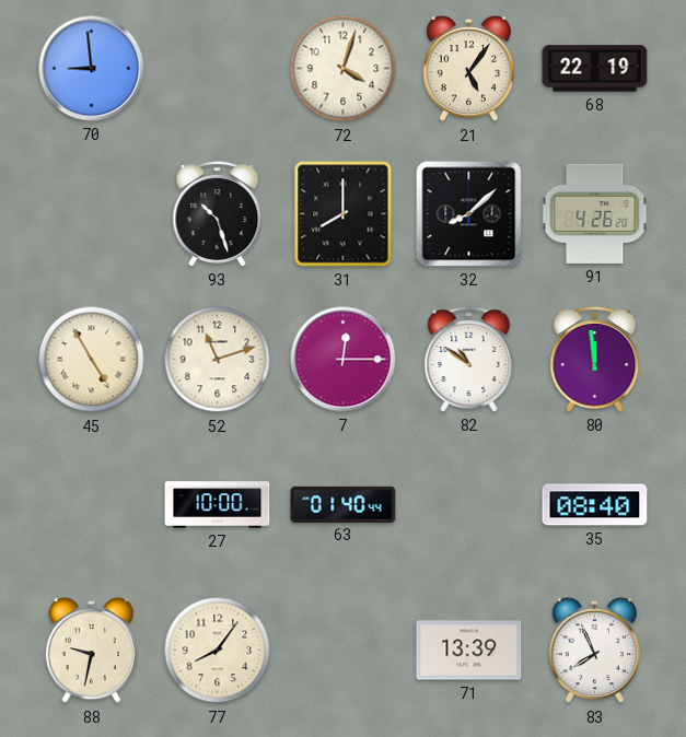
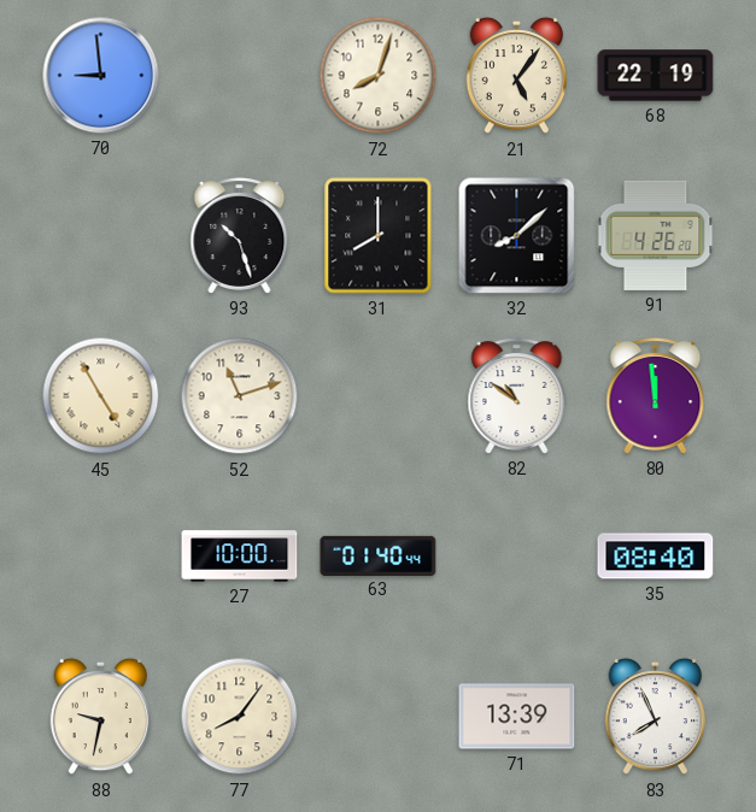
72: 4:03 -> 8:03 (379, 76)
7: 12:15 -> none (344, 360)
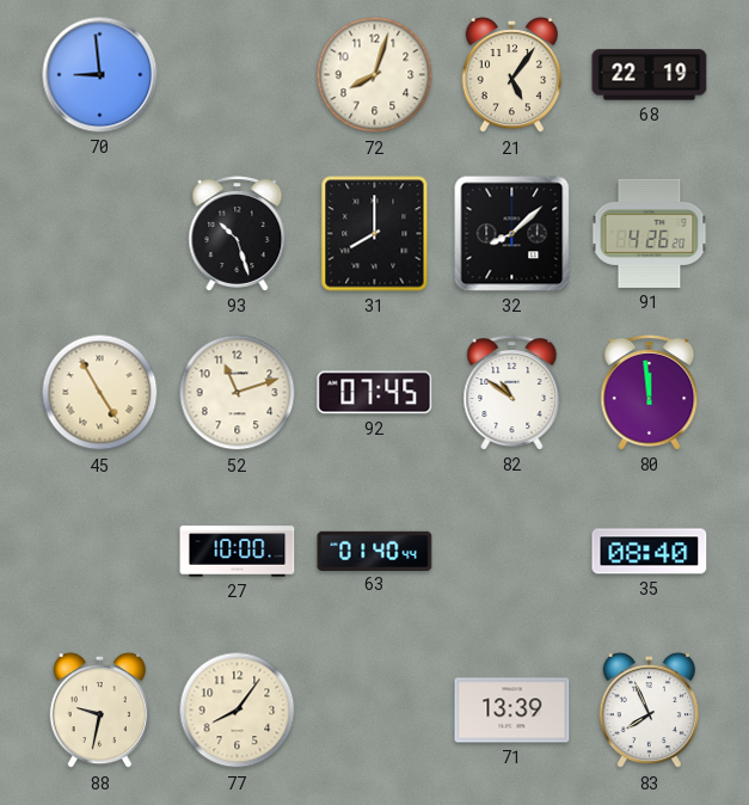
92: none -> 07:45 (375, 393)
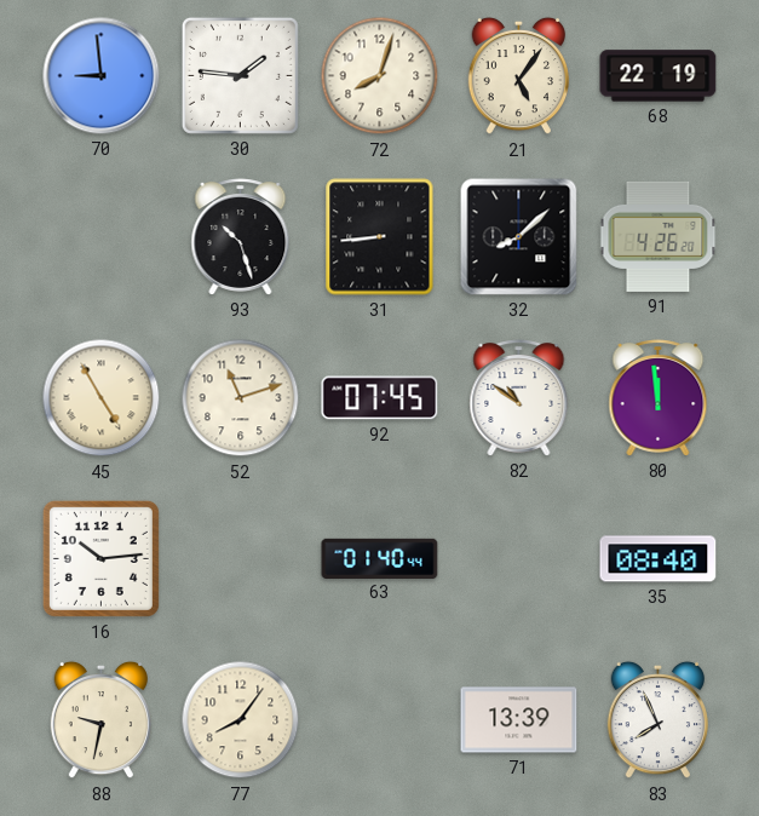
30: none -> 1:46 (240, 75)
31: 8:00 -> 8:44 (380, 237)
16: none -> 10:14 (100, 558)
27: 10:00 -> none (238, 552)
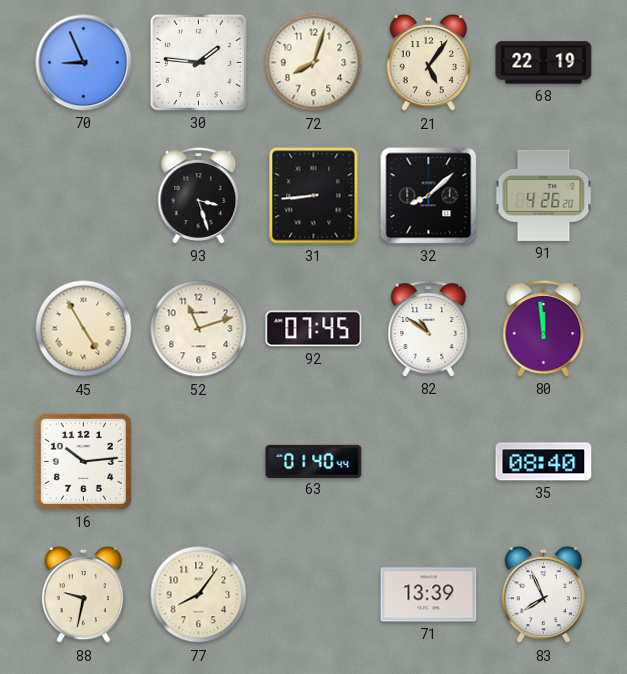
70: 8:59 -> 8:56 (84, 63)
93: 10:27 -> 3:27 (199, 196)
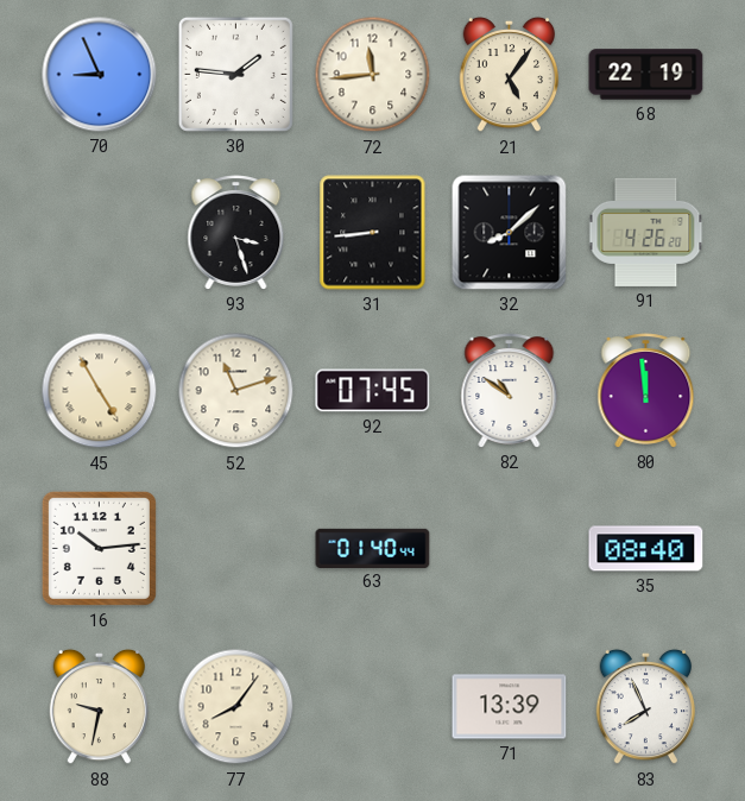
72: 8:03 -> 11:44 (373, 75)
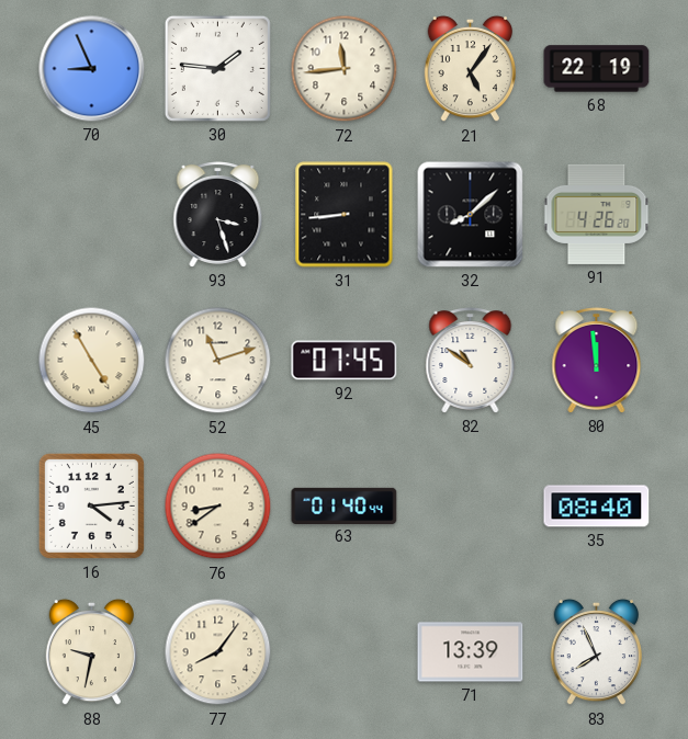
16: 10:14 -> 4:14 (91, 505)
76: none -> 8:39 (218, 507)
